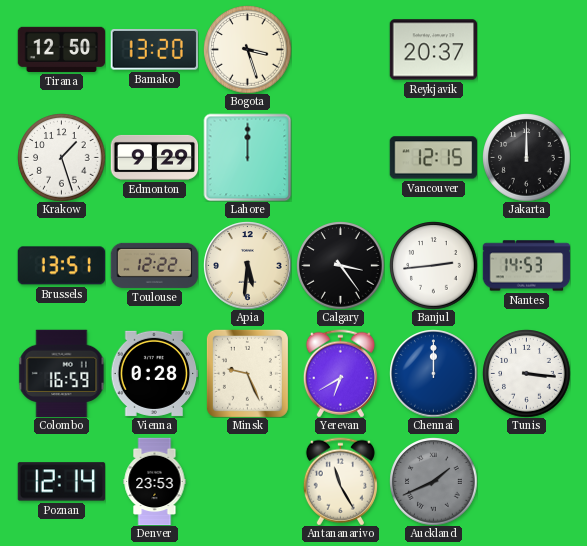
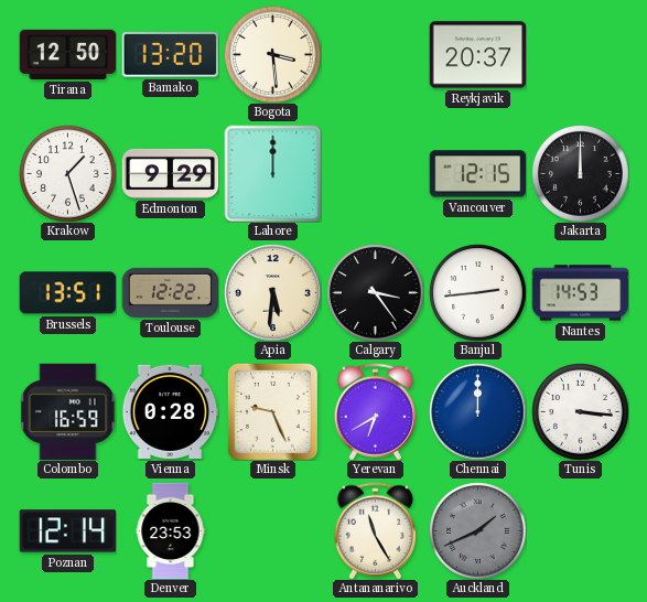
Bogota: 3:27 -> 3:29 (272, 54)
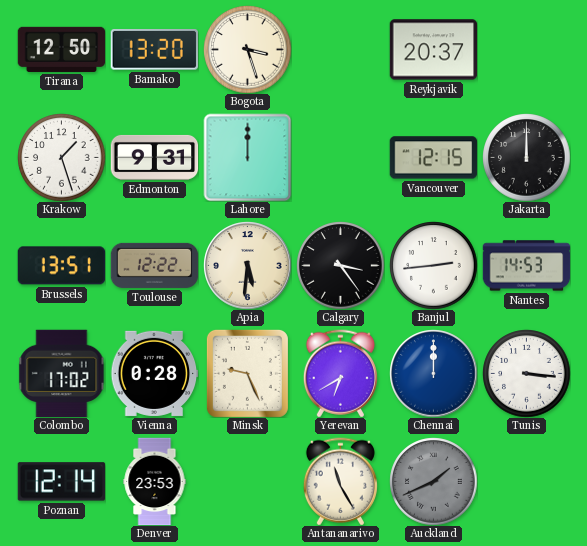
Bogota: 3:29 -> 3:27 (247, 49)
Edmonton: 9:29 -> 9:31 (154, 157)
Colombo: 16:59 -> 17:02 (62, 373)
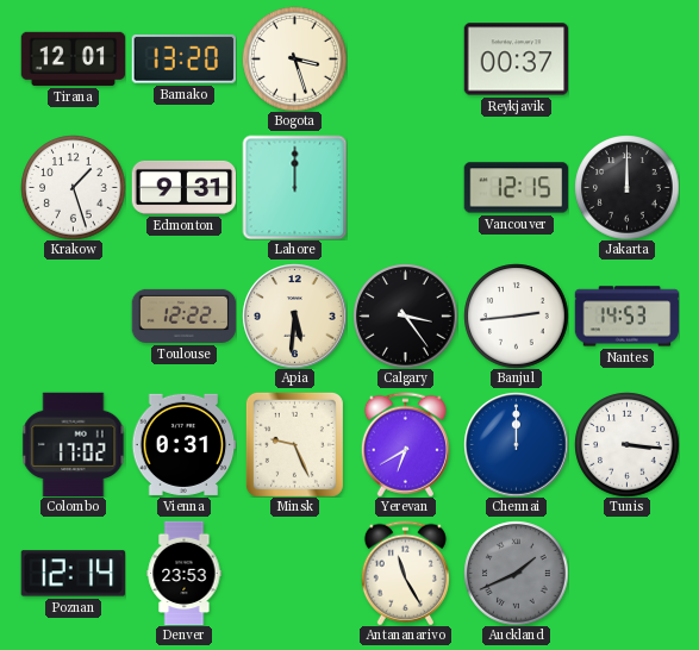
Tirana: 12:50 -> 12:01 (73, 58)
Reykjavik: 20:37 -> 00:37 (516, 60)
Brussels: 13:51 -> none (61, 266)
Vienna: 0:28 -> 0:31 (183, 444)
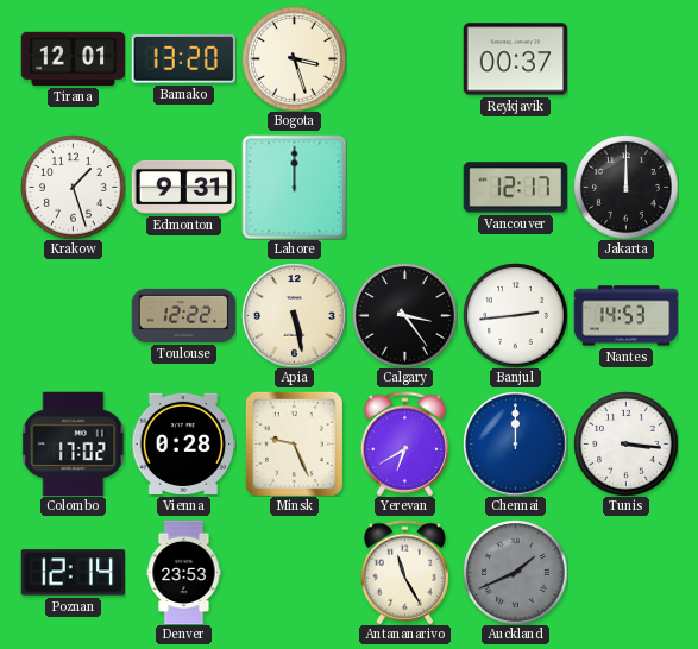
Vancouver: 12:15 -> 12:17 (515, 188)
Apia: 5:31 -> 5:28 (294, 315)
Vienna: 0:31 -> 0:28 (183, 443)
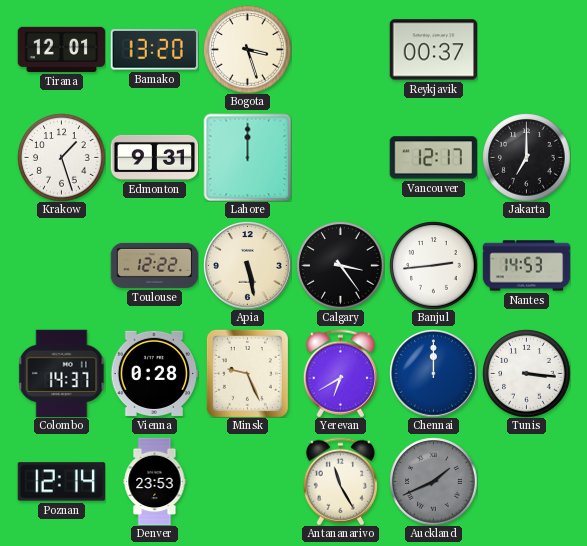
Jakarta: 12:00 -> 7:00 (526, 157)
Colombo: 17:02 -> 14:37 (62, 373)
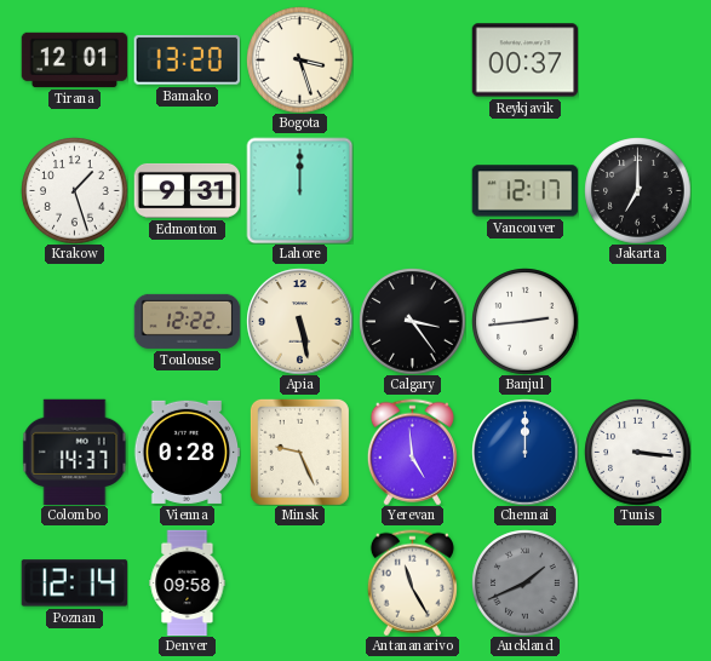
Nantes: 14:53 -> none (526, 266)
Yerevan: 6:40 -> 4:59 (412, 452)
Denver: 23:53 -> 09:58 (188, 582)
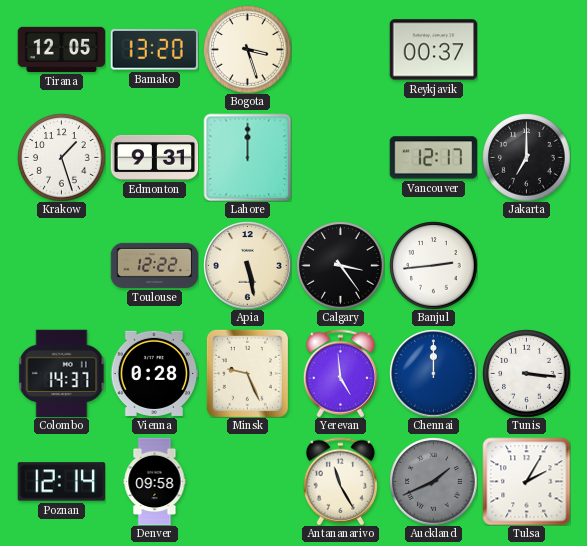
Tirana: 12:01 -> 12:05 (61, 49)
Tulsa: none -> 2:05 (526, 481)
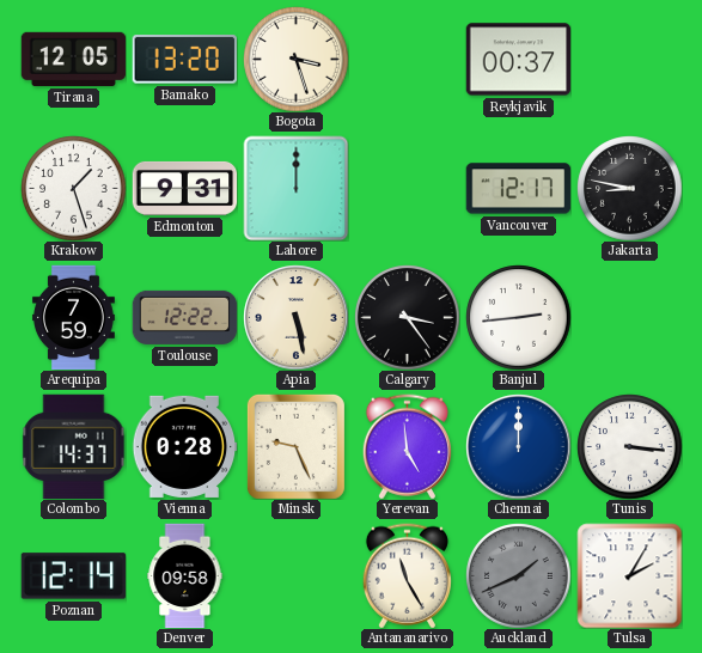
Jakarta: 7:00 -> 8:47 (629, 188)
Arequipa: none -> 7:59 (73, 317)
